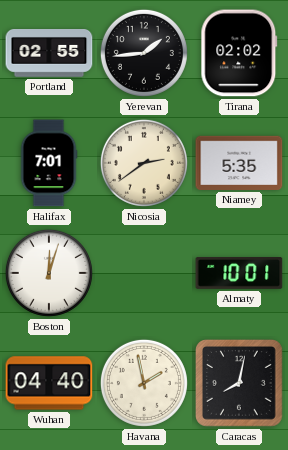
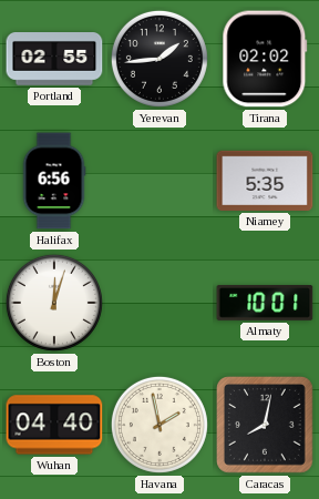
Halifax: 7:01 -> 6:56 (54, 181)
Nicosia: 2:39 -> none (144, 163)
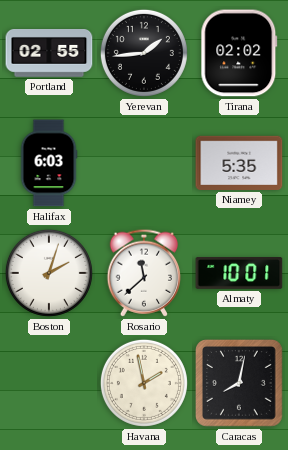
Halifax: 6:56 -> 6:03 (49, 163)
Boston: 12:03 -> 2:03 (49, 273)
Rosario: none -> 11:38 (143, 273)
Wuhan: 04:40 -> none (54, 425)
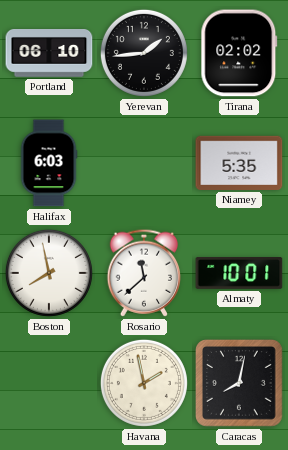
Portland: 02:55 -> 06:10 (49, 54)
Boston: 2:03 -> 7:58 (49, 273)
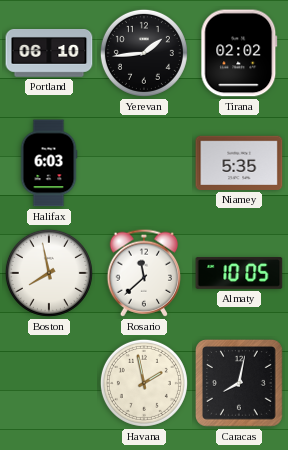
Almaty: 10:01 -> 10:05 (239, 274)
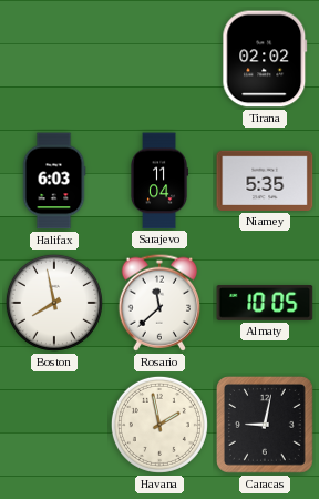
Portland: 06:10 -> none (49, 54)
Yerevan: 1:44 -> none (144, 53)
Sarajevo: none -> 11:04 (159, 181)
Caracas: 8:02 -> 9:02 (266, 426)
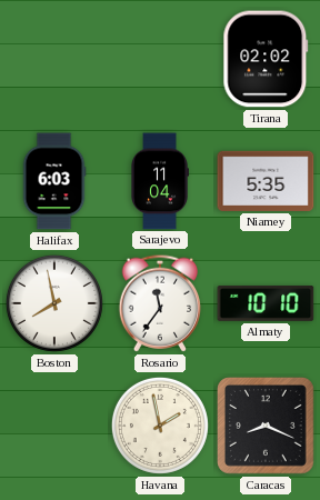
Rosario: 11:38 -> 11:36 (159, 303)
Almaty: 10:05 -> 10:10 (266, 304)
Caracas: 9:02 -> 8:19 (267, 427)
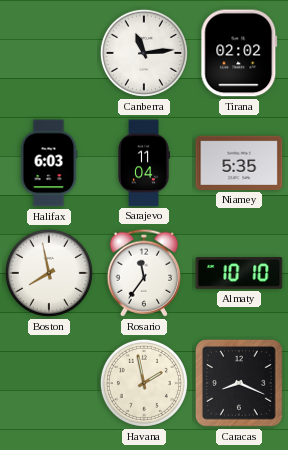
Canberra: none -> 11:14 (144, 53)
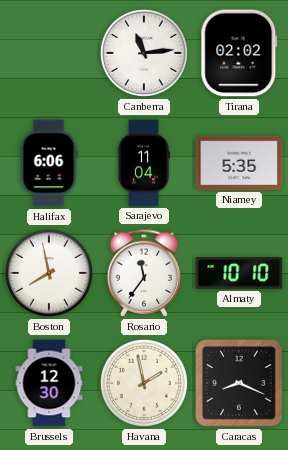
Halifax: 6:03 -> 6:06 (49, 163)
Brussels: none -> 12:30 (49, 383)
